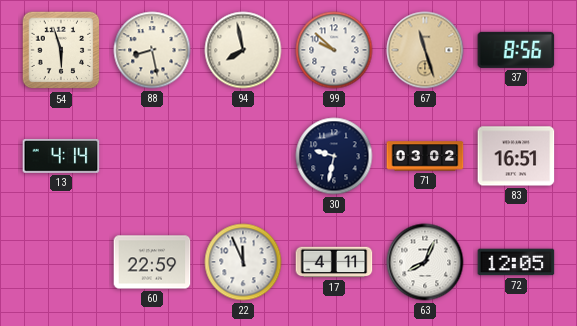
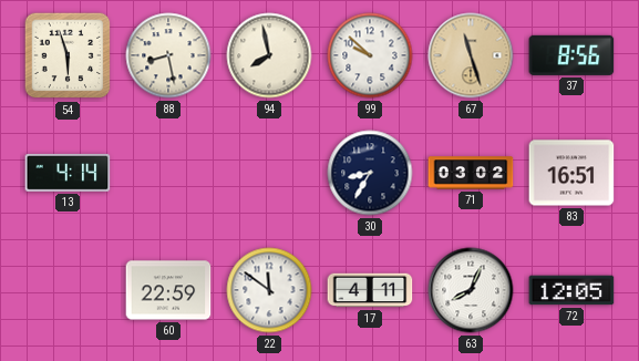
30: 9:32 -> 8:35 (370, 173)
22: 11:56 -> 11:51 (269, 290)
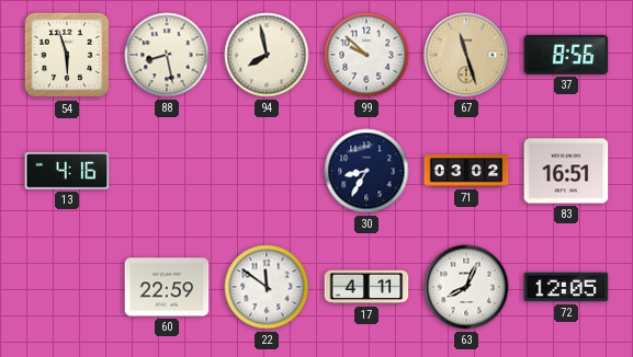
13: 4:14 -> 4:16 (67, 171)
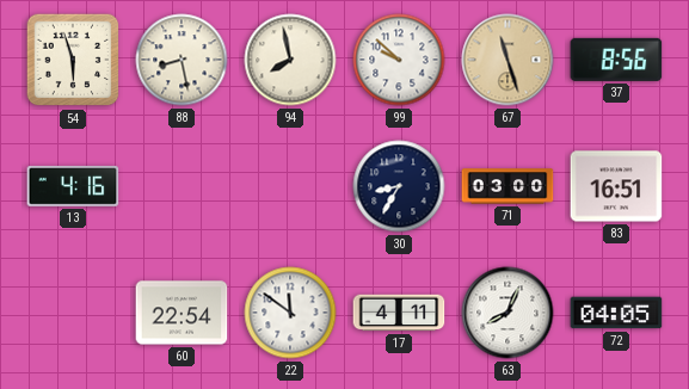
71: 03:02 -> 03:00 (507, 186)
60: 22:59 -> 22:54 (182, 313)
72: 12:05 -> 04:05 (616, 313)
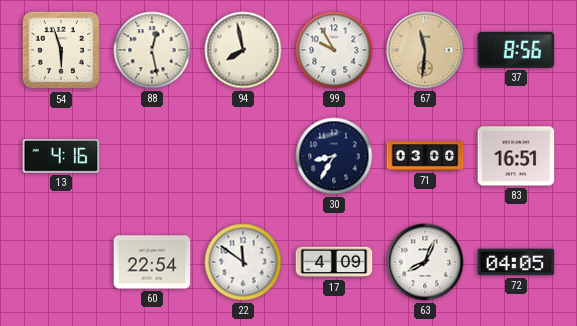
88: 8:28 -> 12:28 (152, 50)
99: 9:52 -> 9:55 (334, 50)
67: 11:27 -> 11:31 (425, 50)
17: 4:11 -> 4:09 (334, 262)
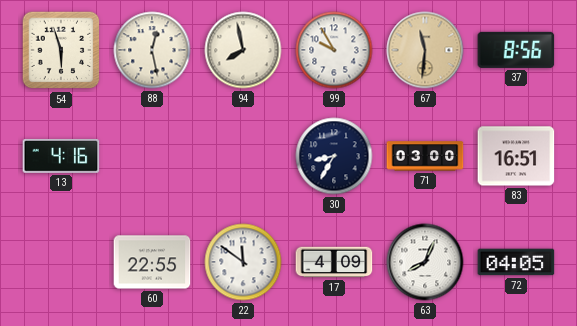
60: 22:54 -> 22:55 (152, 262)
